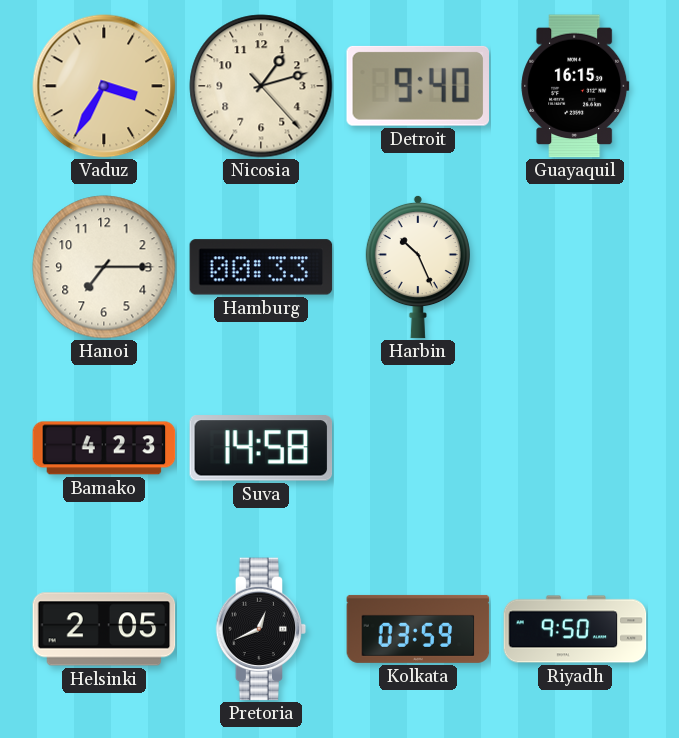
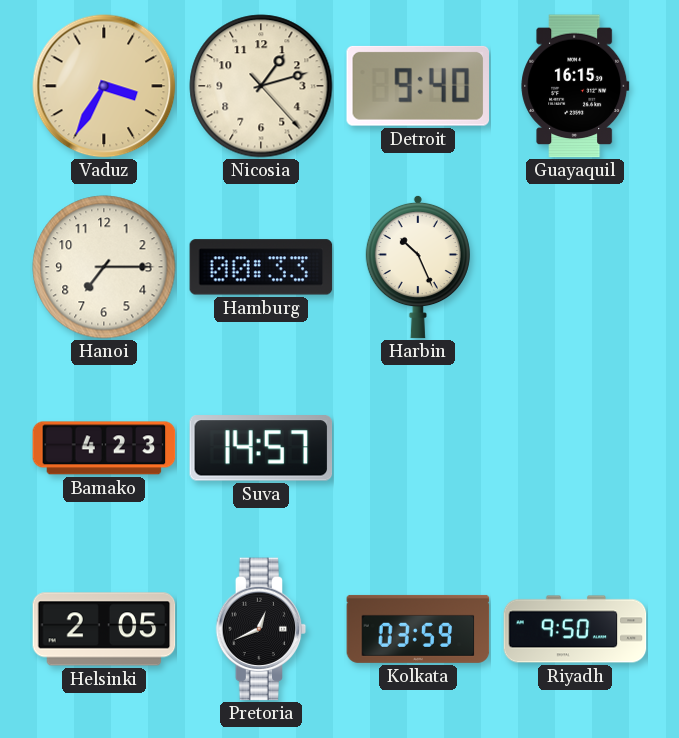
Suva: 14:58 -> 14:57 (261, 448)
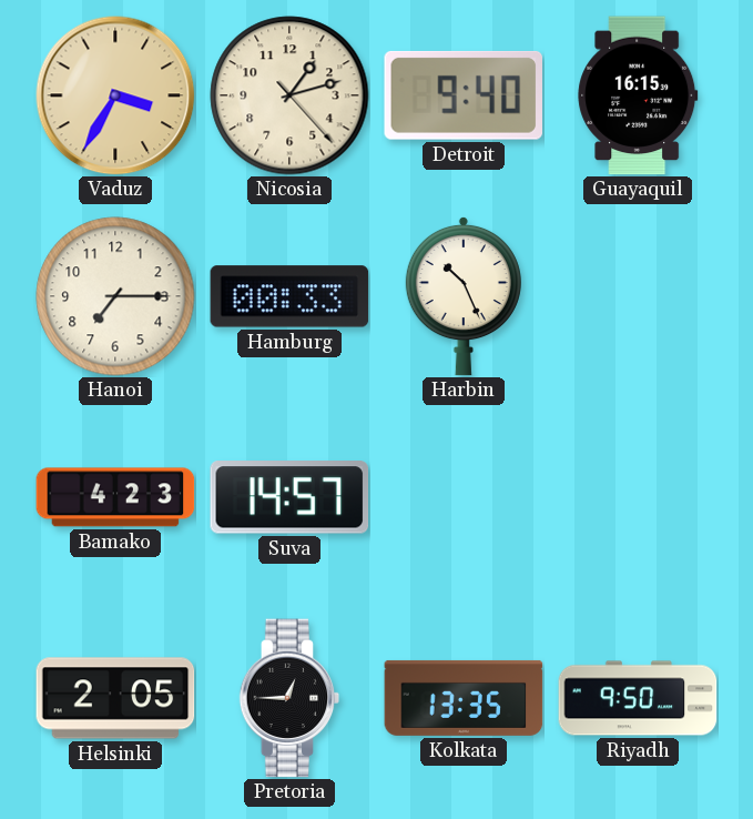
Pretoria: 12:41 -> 12:45 (289, 698)
Kolkata: 03:59 -> 13:35 (464, 698)
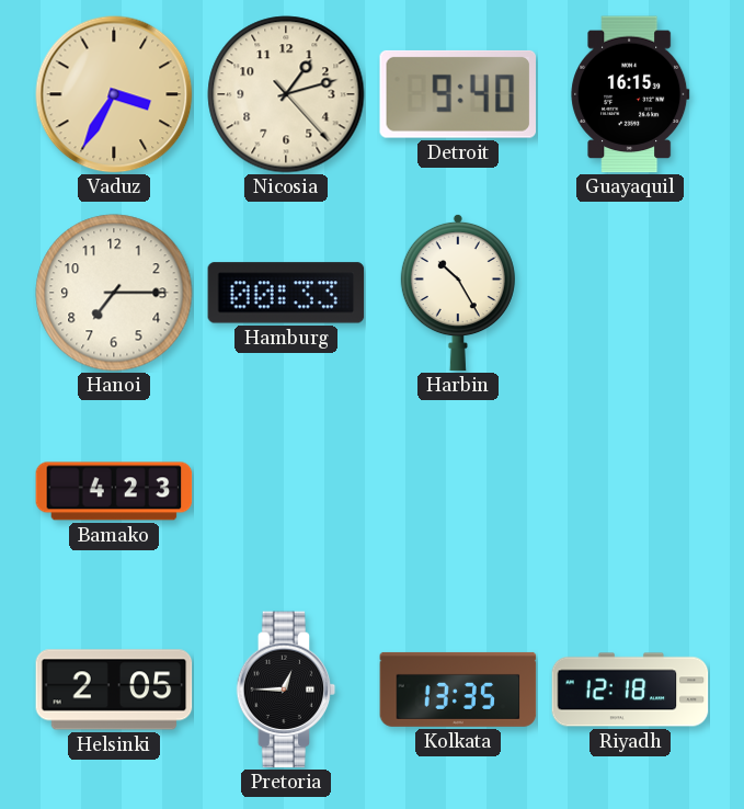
Harbin: 10:26 -> 10:25 (458, 293)
Suva: 14:57 -> none (289, 497)
Riyadh: 9:50 -> 12:18 (630, 690)
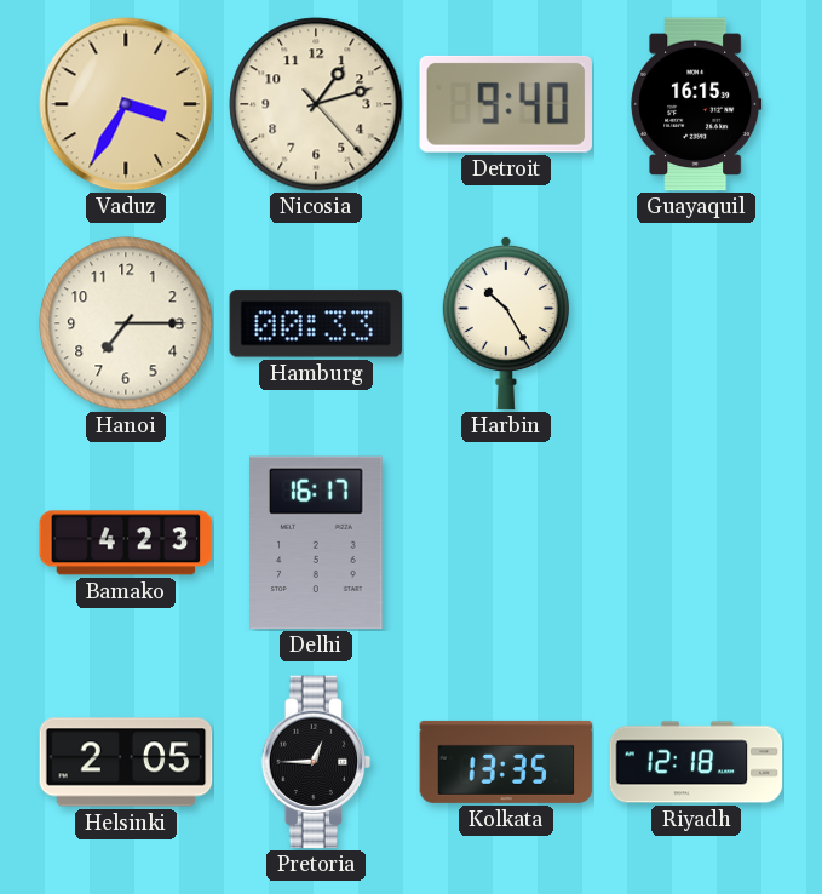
Delhi: none -> 16:17 (316, 543)
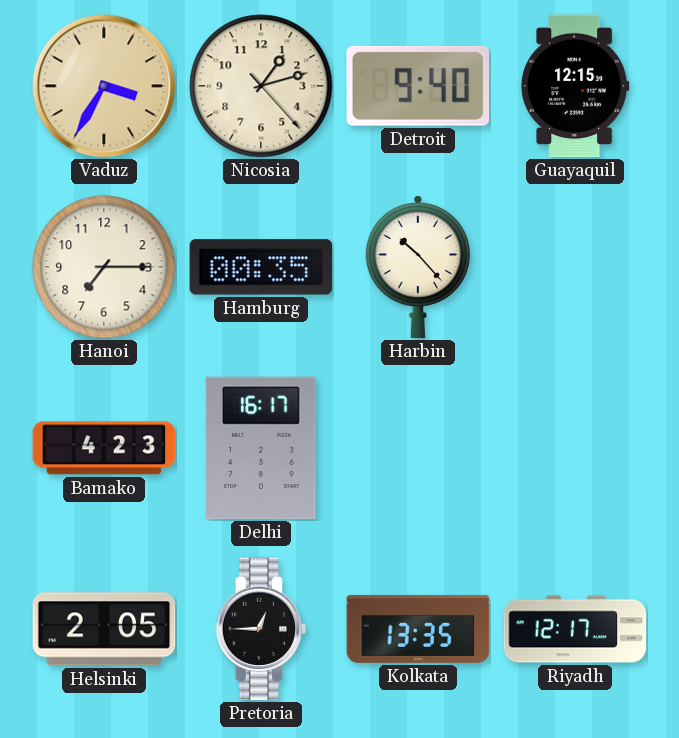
Guayaquil: 16:15 -> 12:15 (575, 86)
Hamburg: 00:33 -> 00:35 (261, 267)
Harbin: 10:25 -> 10:23 (418, 267)
Riyadh: 12:18 -> 12:17 (575, 629)
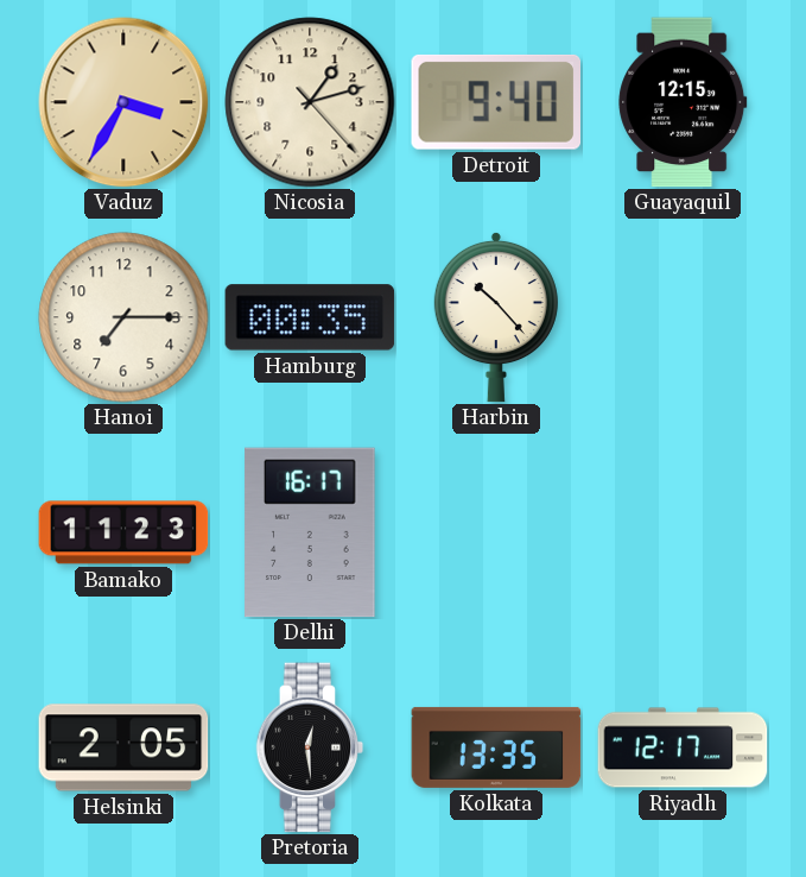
Bamako: 4:23 -> 11:23 (123, 532)
Pretoria: 12:45 -> 12:29 (310, 747)
